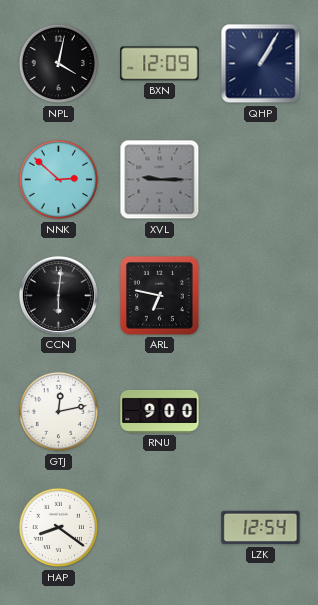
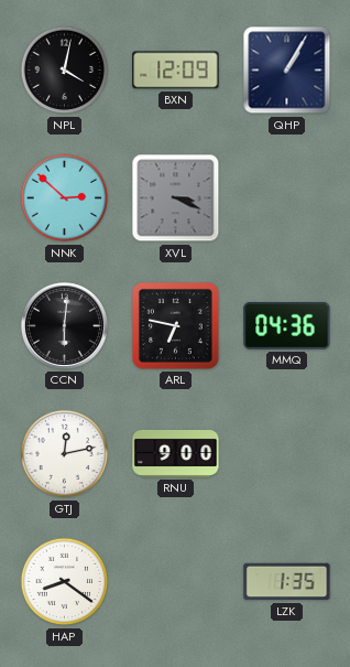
XVL: 9:15 -> 3:19 (176, 198)
MMQ: none -> 04:36 (287, 325)
LZK: 12:54 -> 1:35 (287, 582)
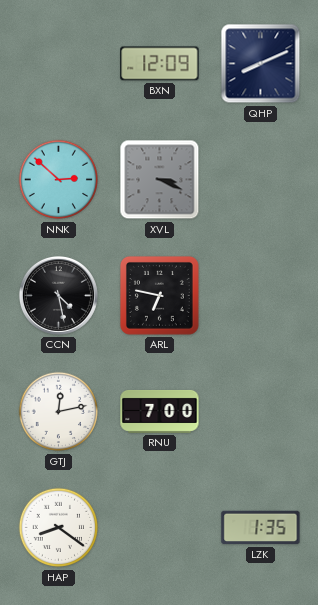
NPL: 4:02 -> none (65, 71)
QHP: 1:05 -> 8:11 (261, 64)
CCN: 6:01 -> 4:28 (58, 295)
MMQ: 04:36 -> none (287, 325)
RNU: 9:00 -> 7:00 (160, 411)
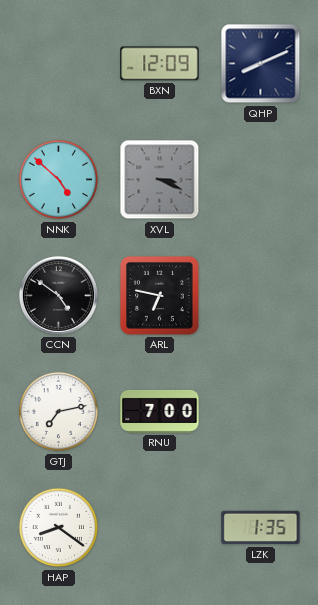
NNK: 2:52 -> 4:52 (59, 180)
CCN: 4:28 -> 4:51 (58, 295)
GTJ: 12:13 -> 7:13 (59, 412)
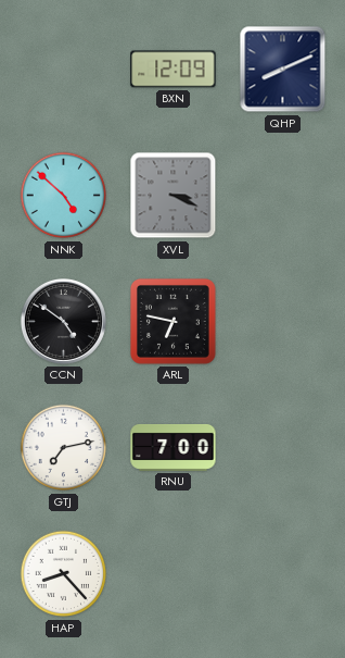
HAP: 8:21 -> 8:23 (64, 574)
LZK: 1:35 -> none (261, 528)
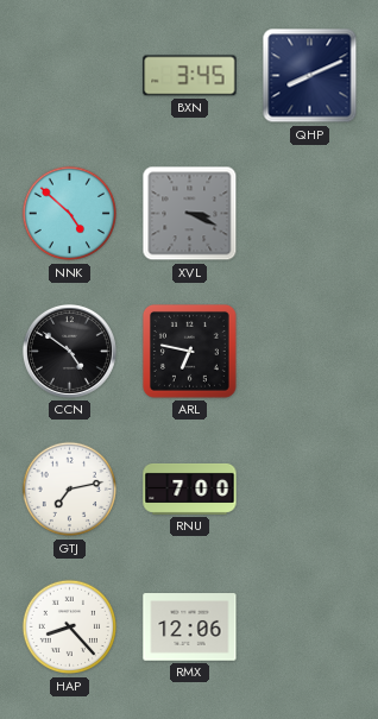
BXN: 12:09 -> 3:45 (190, 76)
RMX: none -> 12:06 (190, 627)
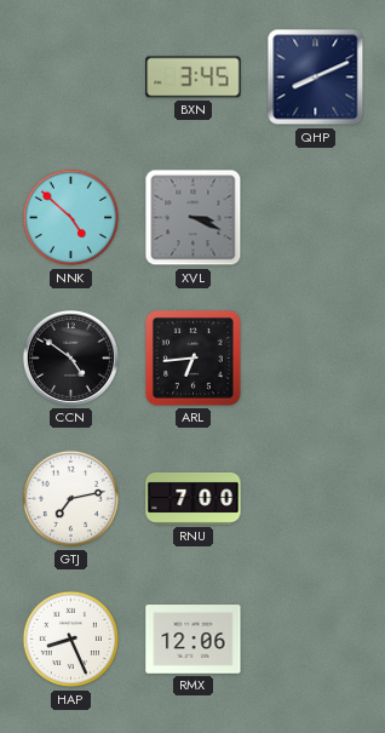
ARL: 6:47 -> 6:44 (192, 357)
HAP: 8:23 -> 8:26 (71, 640)
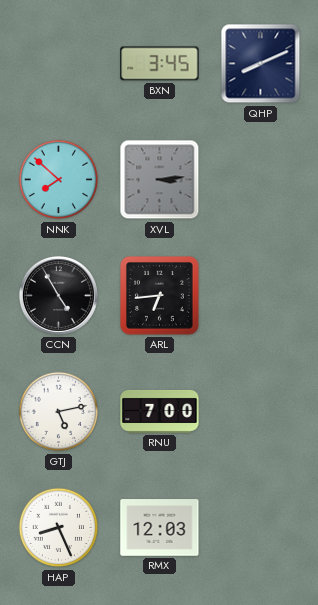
NNK: 4:52 -> 7:52 (59, 180)
XVL: 3:19 -> 3:14 (160, 180)
CCN: 4:51 -> 4:55 (58, 295)
GTJ: 7:13 -> 5:13 (59, 412)
RMX: 12:06 -> 12:03 (160, 528)
